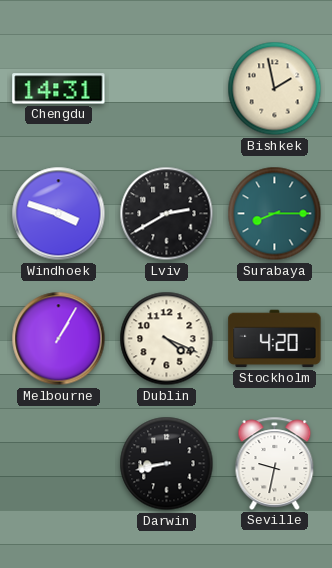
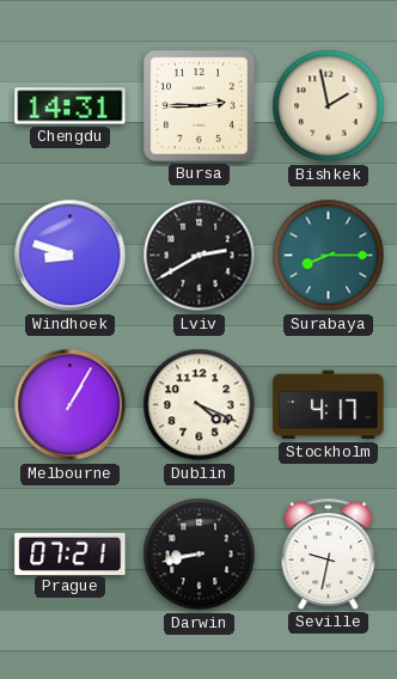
Bursa: none -> 2:45 (200, 106)
Windhoek: 3:48 -> 8:48 (71, 256)
Stockholm: 4:20 -> 4:17 (329, 405)
Prague: none -> 07:21 (71, 553)
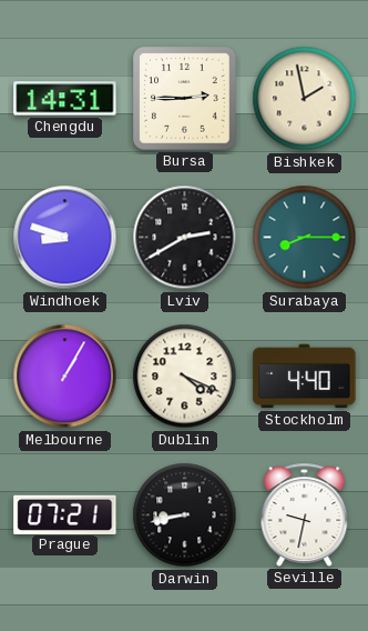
Stockholm: 4:17 -> 4:40 (305, 377)
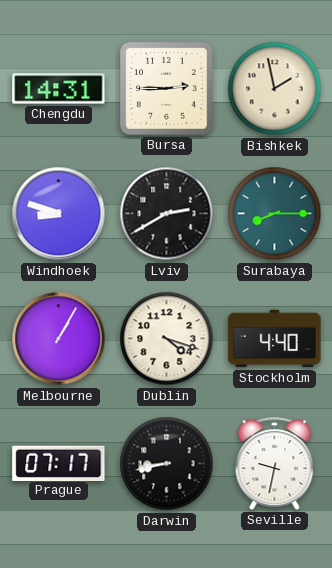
Dublin: 4:19 -> 4:18 (167, 339)
Prague: 07:21 -> 07:17 (59, 463)
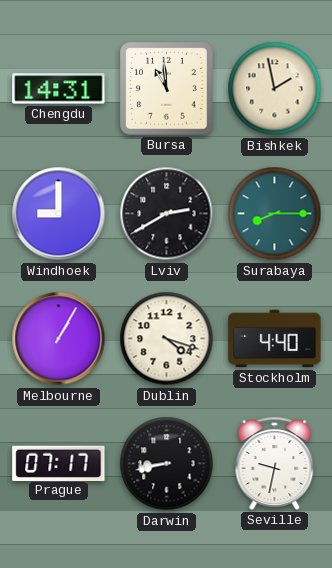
Bursa: 2:45 -> 10:59 (167, 89)
Windhoek: 8:48 -> 9:00 (59, 214)
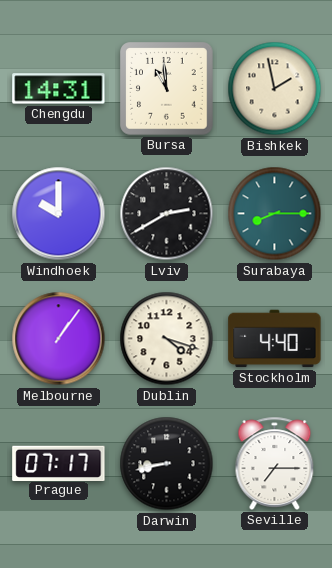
Windhoek: 9:00 -> 10:00 (59, 214)
Melbourne: 1:05 -> 1:06 (59, 339)
Seville: 9:32 -> 7:15 (275, 463)
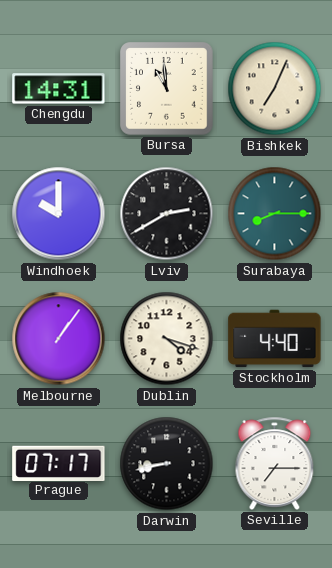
Bishkek: 1:58 -> 7:04 (275, 89)
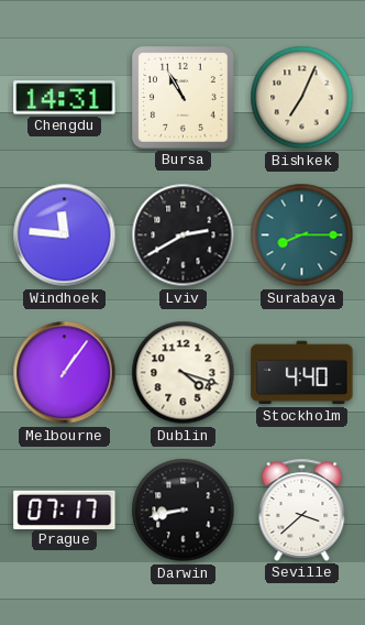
Bursa: 10:59 -> 10:55 (184, 98)
Windhoek: 10:00 -> 11:46 (65, 235)
Seville: 7:15 -> 3:38 (302, 509)
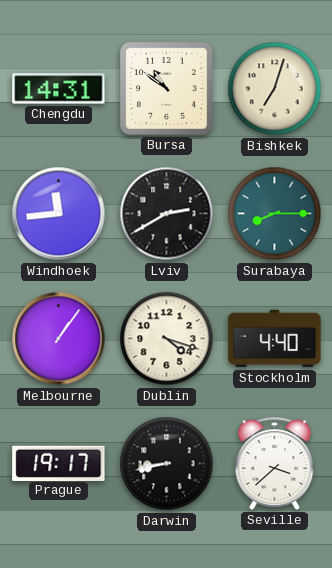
Bursa: 10:55 -> 10:51 (167, 89)
Bishkek: 7:04 -> 7:03 (275, 89)
Windhoek: 11:46 -> 11:44 (59, 214)
Prague: 07:17 -> 19:17 (59, 463)
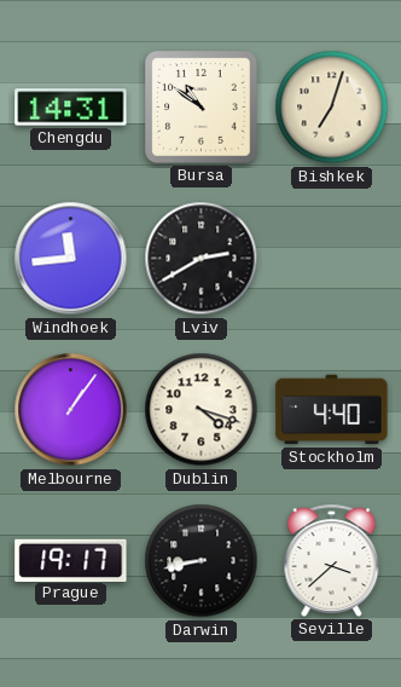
Surabaya: 8:15 -> none (275, 214)
